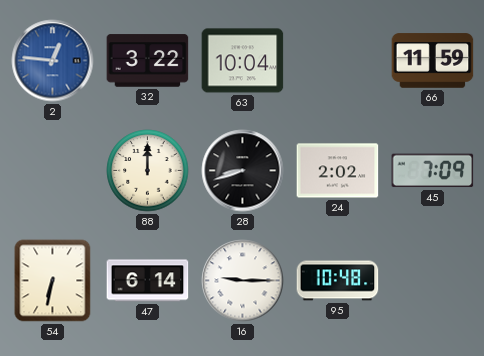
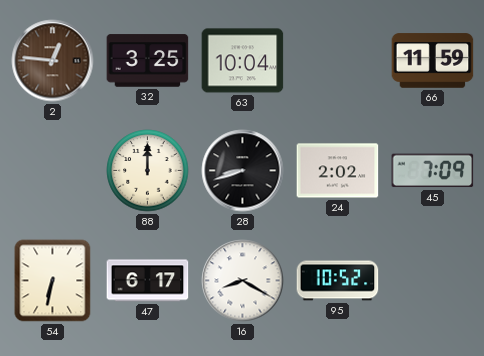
2 dial: blue -> brown (53, 61)
32: 3:22 -> 3:25 (148, 61)
47: 6:14 -> 6:17 (148, 281)
16: 9:15 -> 8:20 (243, 281)
95: 10:48 -> 10:52 (338, 281)
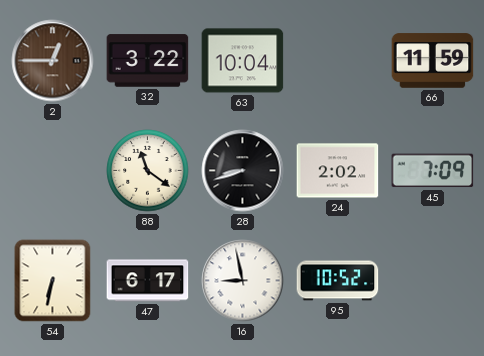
2: 12:46 -> 12:45 (53, 61)
32: 3:25 -> 3:22 (148, 61)
88: 12:00 -> 11:21 (148, 171)
16: 8:20 -> 8:58 (243, 281)
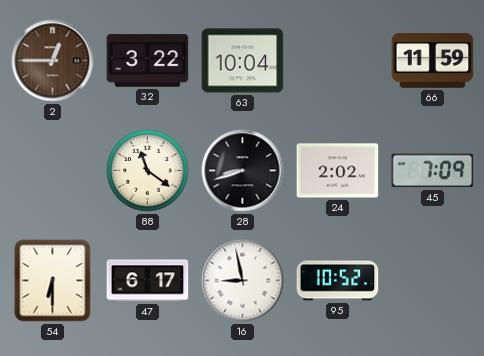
54: 6:32 -> 6:30 (53, 281)
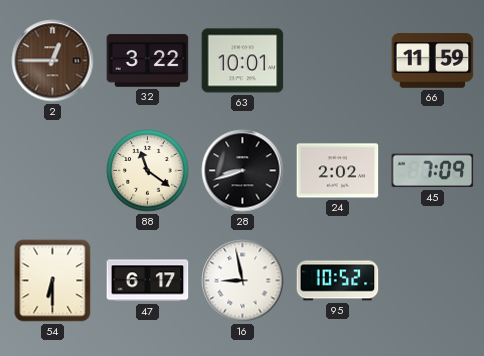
63: 10:04 -> 10:01 (243, 61)
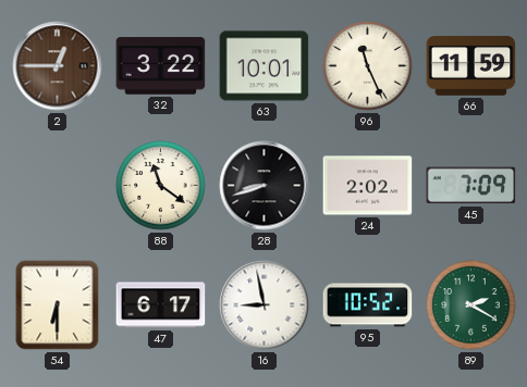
96: none -> 11:26 (368, 66)
89: none -> 2:20 (471, 305)
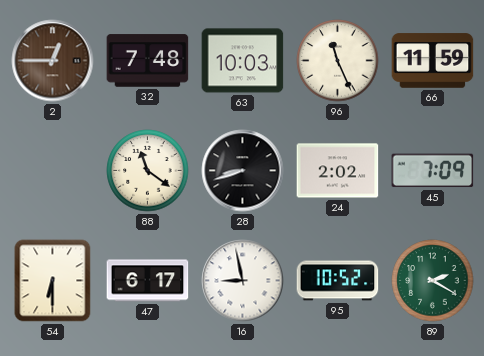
32: 3:22 -> 7:48 (148, 61)
63: 10:01 -> 10:03 (243, 61)
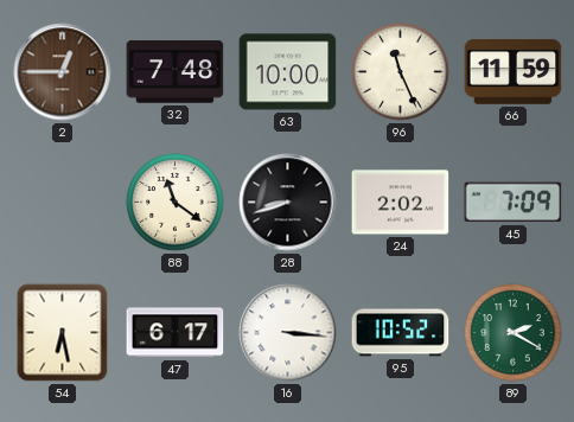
63: 10:03 -> 10:00 (288, 72)
54: 6:30 -> 6:28 (63, 333)
16: 8:58 -> 3:16 (288, 333)
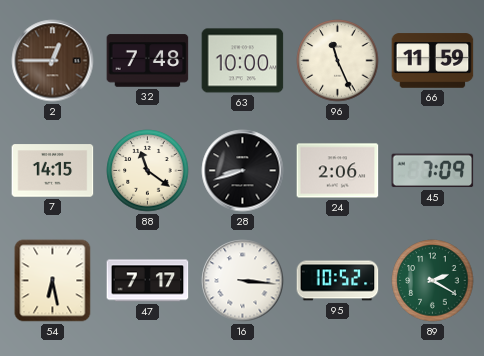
7: none -> 14:15 (53, 171)
24: 2:02 -> 2:06 (338, 171)
47: 6:17 -> 7:17 (148, 281)
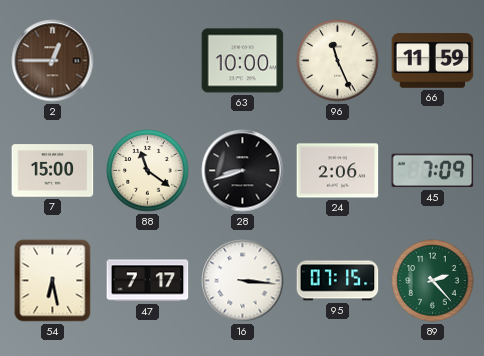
32: 7:48 -> none (148, 61)
7: 14:15 -> 15:00 (53, 171)
95: 10:52 -> 07:15 (338, 281)
89: 2:20 -> 2:23 (433, 281)
